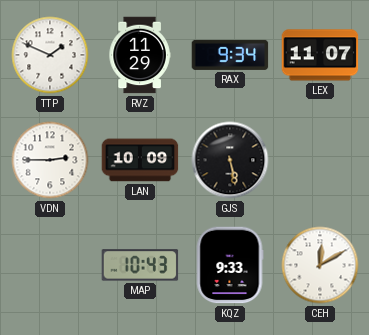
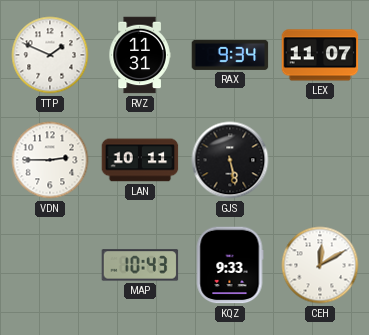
RVZ: 11:29 -> 11:31 (140, 55)
LAN: 10:09 -> 10:11 (140, 160)
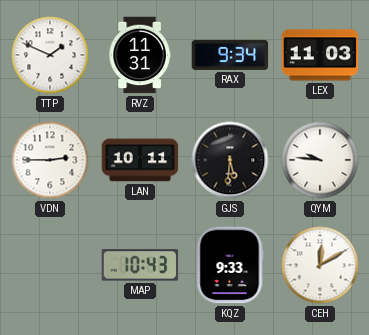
LEX: 11:07 -> 11:03 (320, 55)
GJS: 5:28 -> 5:31 (230, 160)
QYM: none -> 9:46 (320, 160)
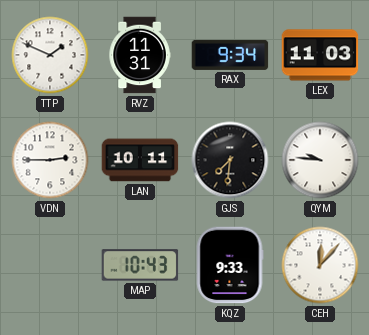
GJS: 5:31 -> 7:31 (230, 160)
CEH: 12:10 -> 12:07 (320, 265)
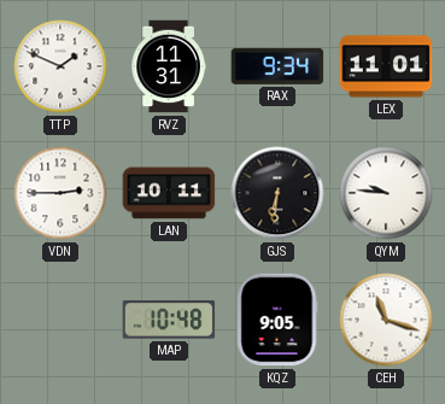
LEX: 11:03 -> 11:01 (386, 66)
GJS: 7:31 -> 6:31 (277, 193)
MAP: 10:43 -> 10:48 (169, 320)
KQZ: 9:33 -> 9:05 (277, 320)
CEH: 12:07 -> 11:18 (386, 320)
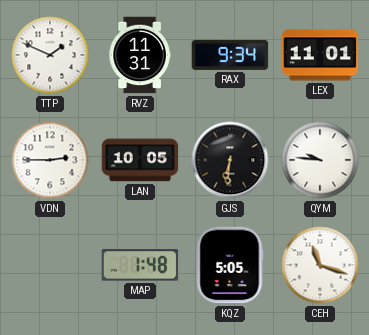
LAN: 10:11 -> 10:05 (140, 160)
MAP: 10:48 -> 1:48 (140, 265)
KQZ: 9:05 -> 5:05 (230, 265)
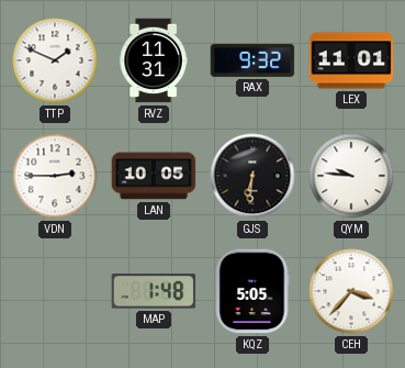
RAX: 9:34 -> 9:32 (252, 60)
CEH: 11:18 -> 3:37 (351, 291)
